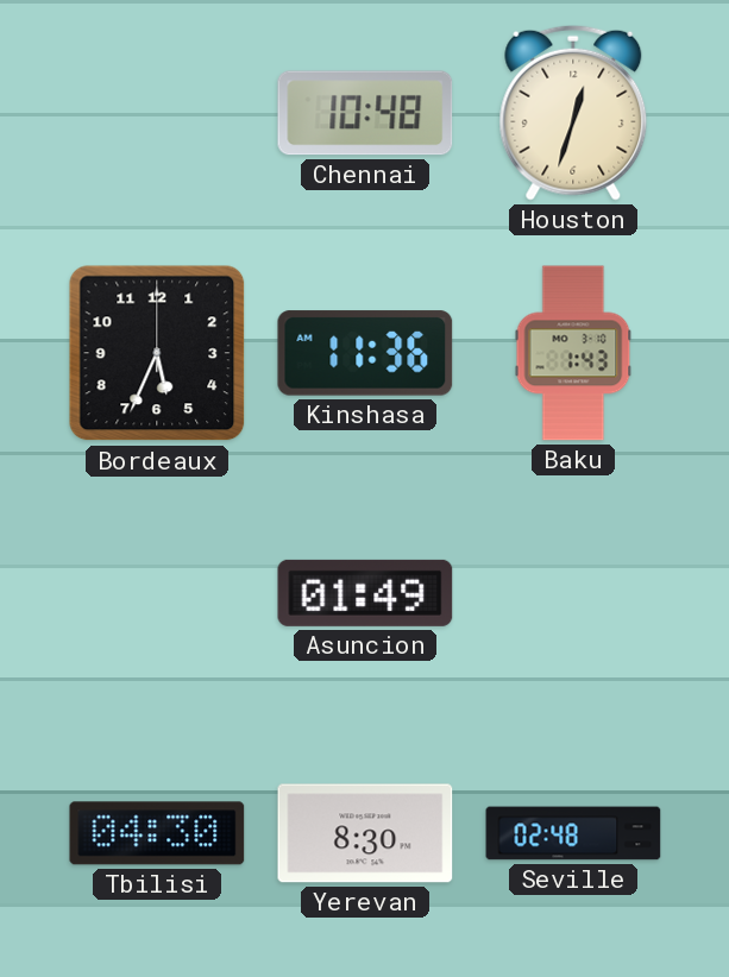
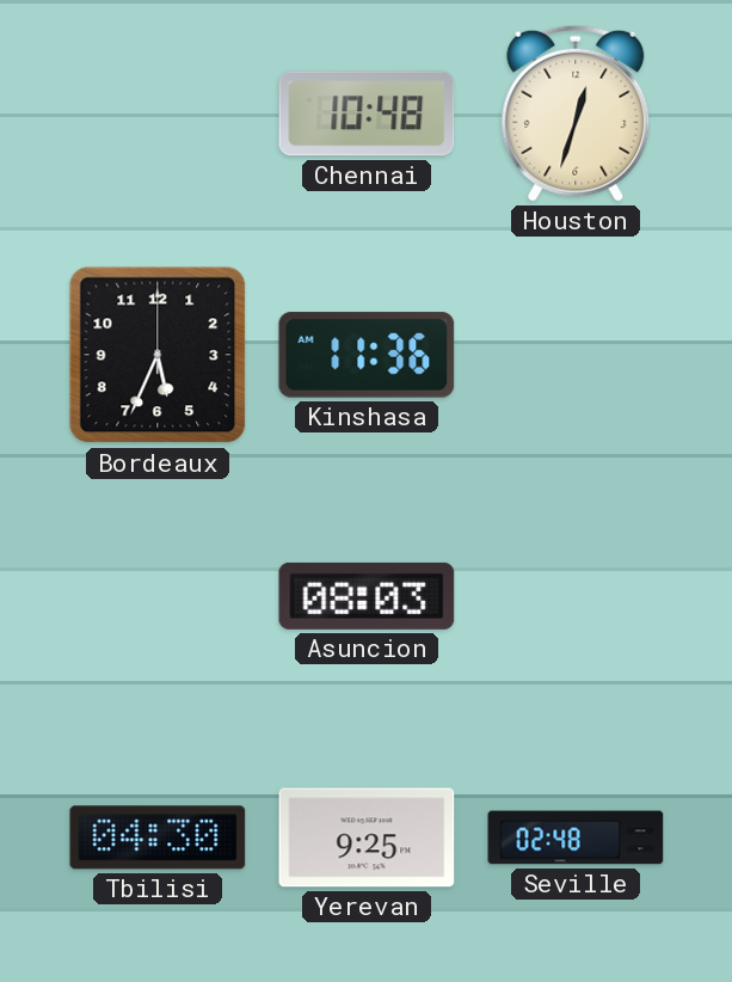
Baku: 1:43 -> none (573, 353)
Asuncion: 01:49 -> 08:03 (367, 596)
Yerevan: 8:30 -> 9:25 (367, 837)
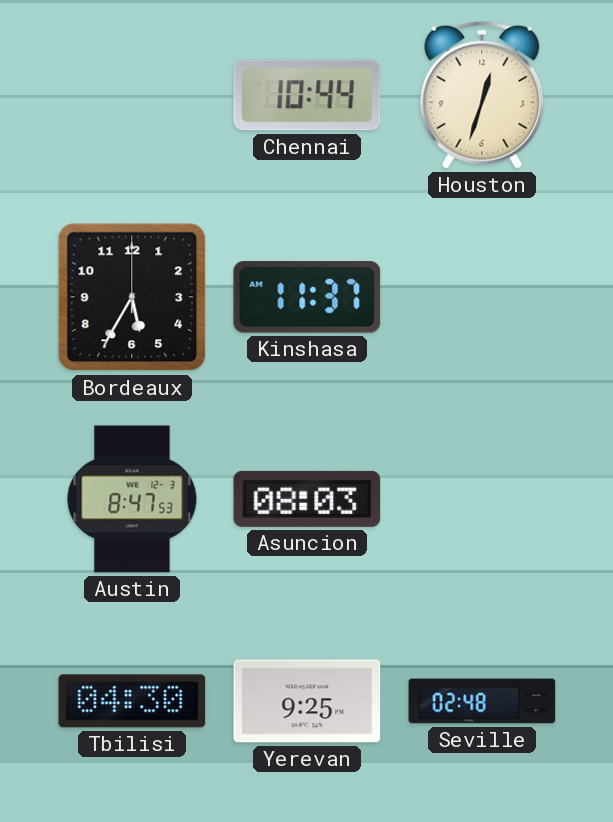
Chennai: 10:48 -> 10:44 (307, 95)
Bordeaux: 5:34 -> 5:35 (132, 297)
Kinshasa: 11:36 -> 11:37 (307, 297)
Austin: none -> 8:47 (132, 499)
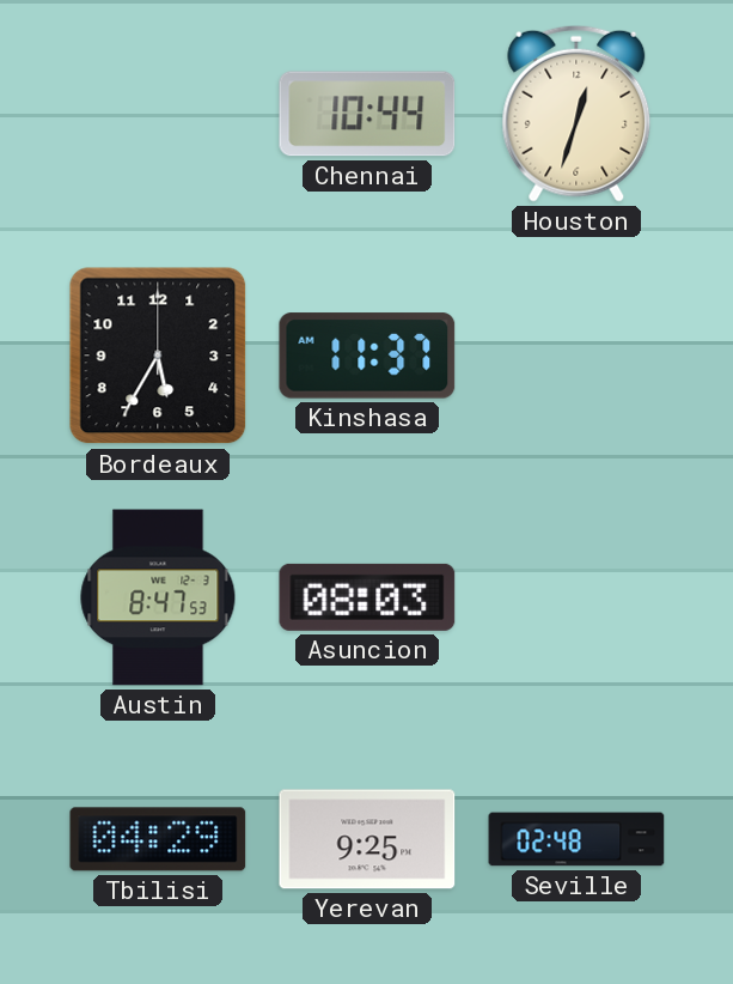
Tbilisi: 04:30 -> 04:29 (158, 839)
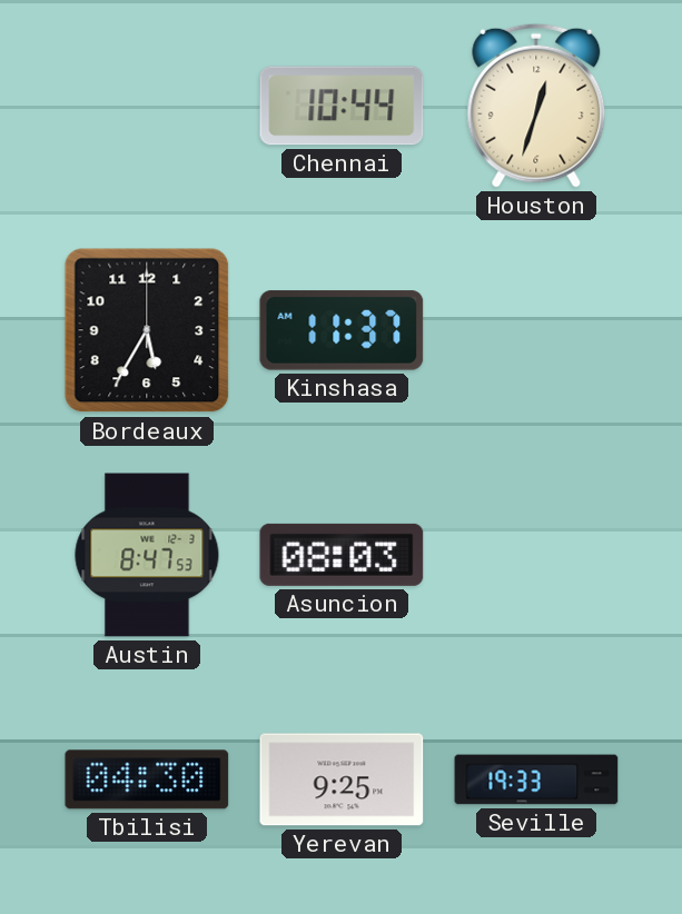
Tbilisi: 04:29 -> 04:30 (147, 779)
Seville: 02:48 -> 19:33 (536, 779)
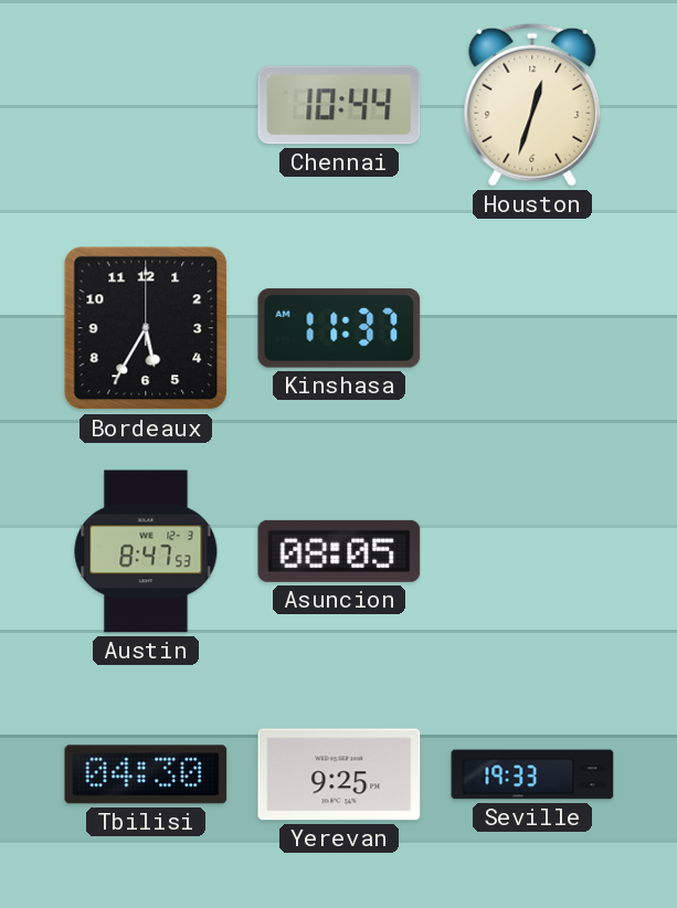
Asuncion: 08:03 -> 08:05 (339, 551)
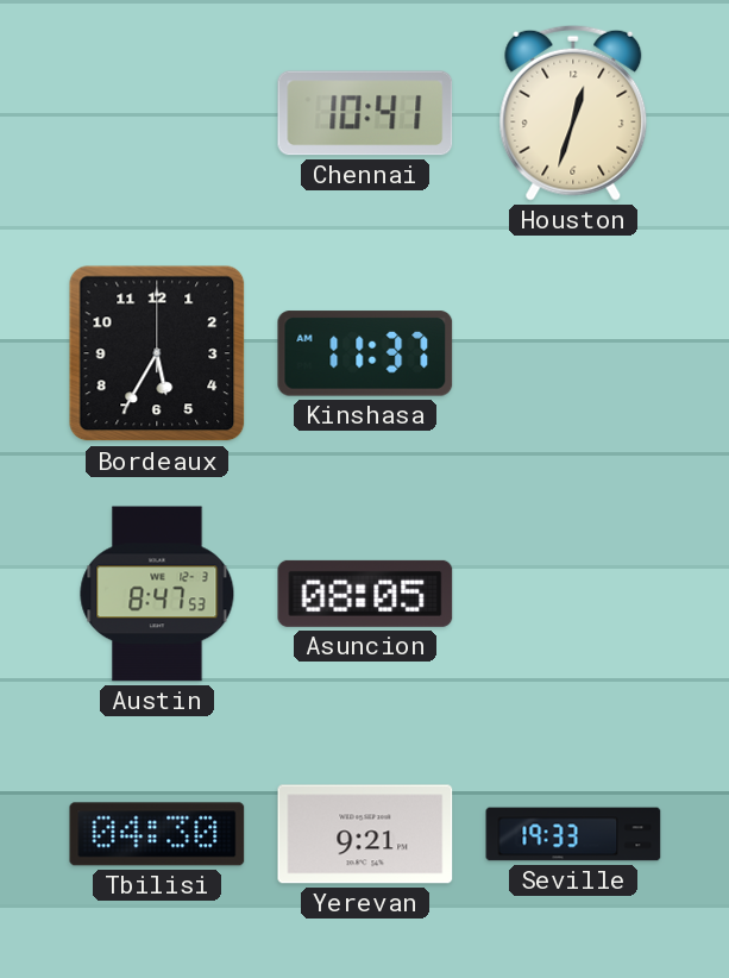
Chennai: 10:44 -> 10:41 (365, 113)
Yerevan: 9:25 -> 9:21 (365, 834)
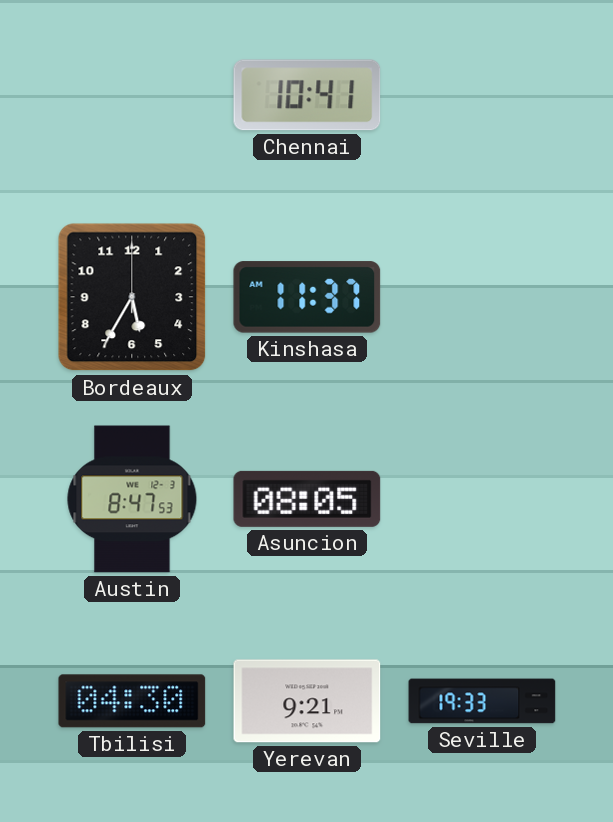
Houston: 12:33 -> none (573, 113)
